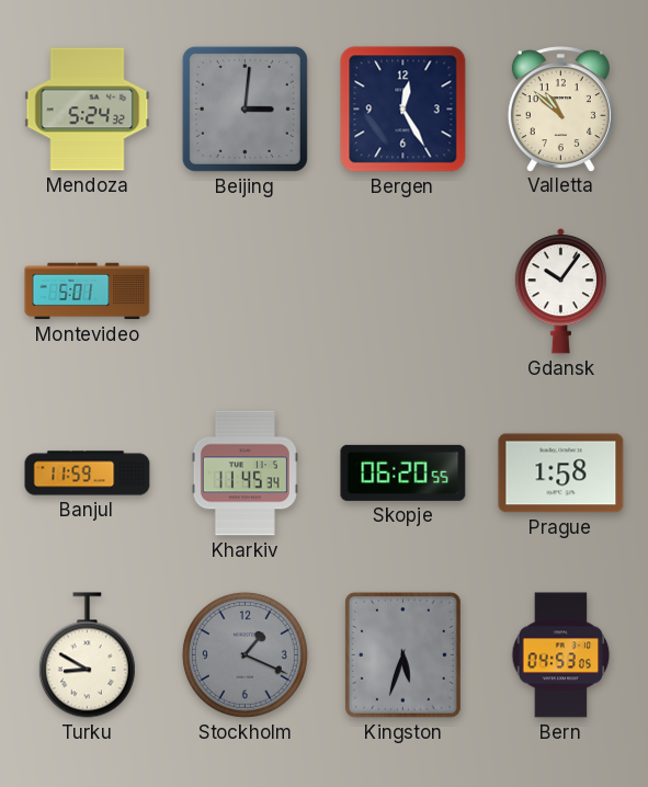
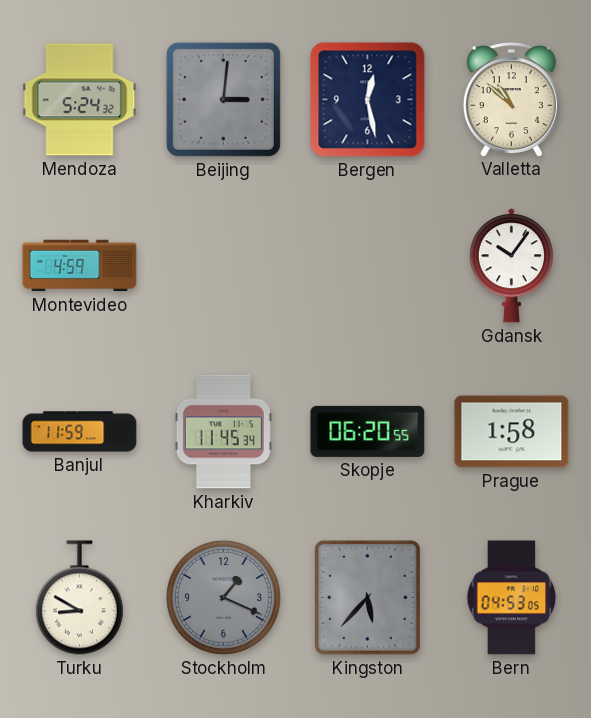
Bergen: 12:25 -> 12:28 (368, 100)
Montevideo: 5:01 -> 4:59 (80, 266)
Kingston: 5:33 -> 5:37 (367, 597)
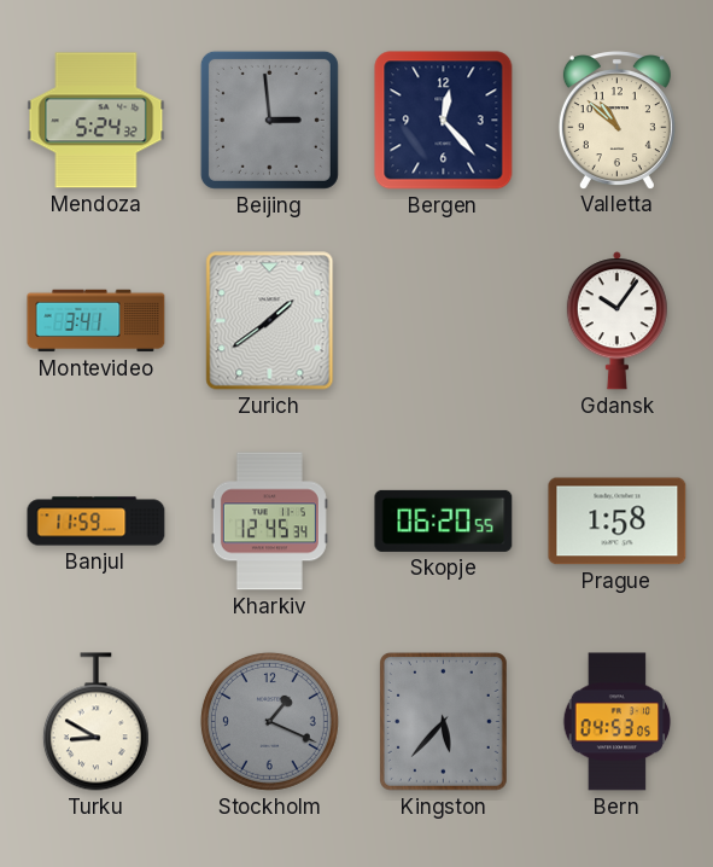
Beijing: 3:01 -> 2:59 (269, 120)
Bergen: 12:28 -> 12:23 (444, 121)
Montevideo: 4:59 -> 3:41 (97, 321)
Zurich: none -> 1:39 (270, 321)
Kharkiv: 11:45 -> 12:45 (269, 522)
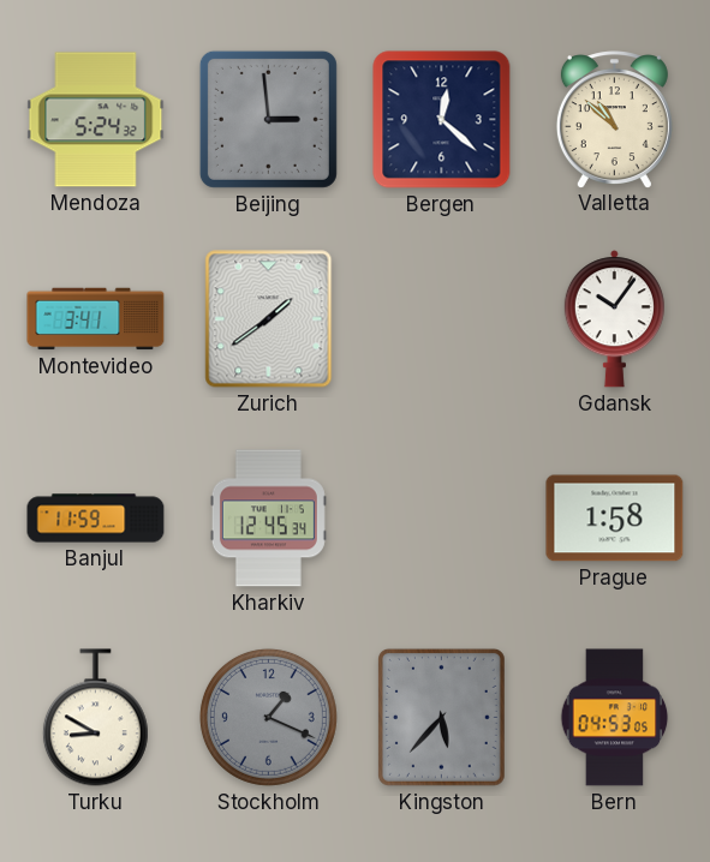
Bergen: 12:23 -> 12:22 (442, 120)
Skopje: 06:20 -> none (444, 520)
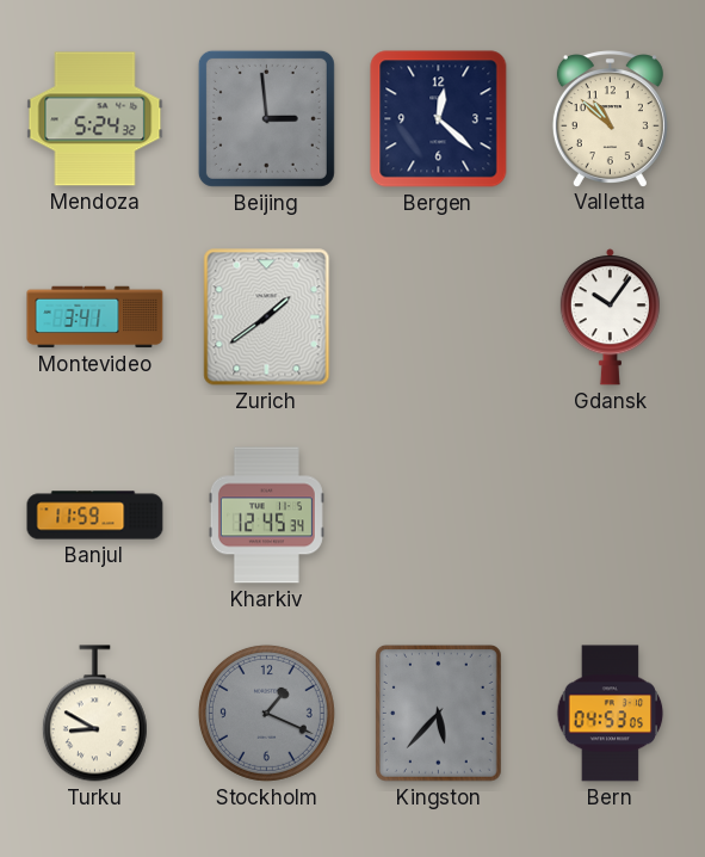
Prague: 1:58 -> none (615, 519)
